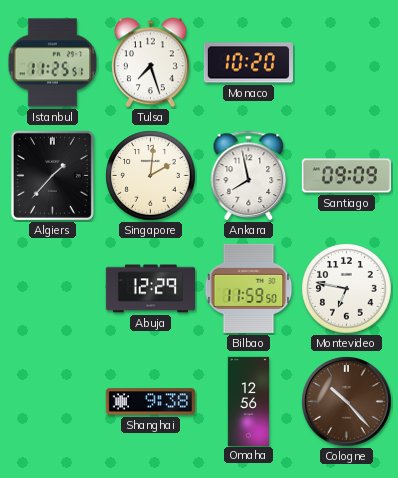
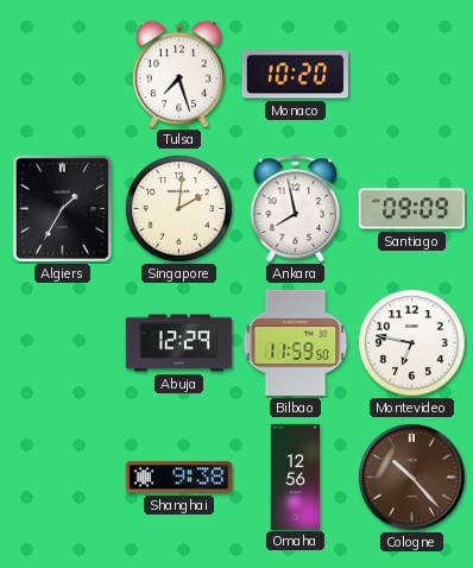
Istanbul: 11:25 -> none (53, 63)
Algiers: 1:37 -> 1:35 (62, 208)
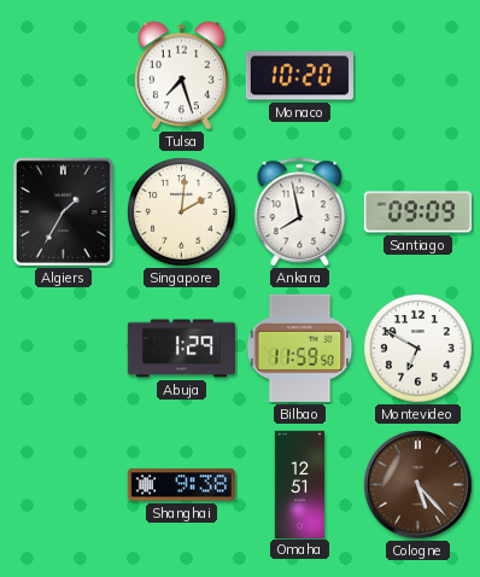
Abuja: 12:29 -> 1:29 (181, 349)
Montevideo: 6:47 -> 6:50 (418, 349)
Omaha: 12:56 -> 12:51 (299, 484)
Cologne: 10:23 -> 5:23 (418, 485)
